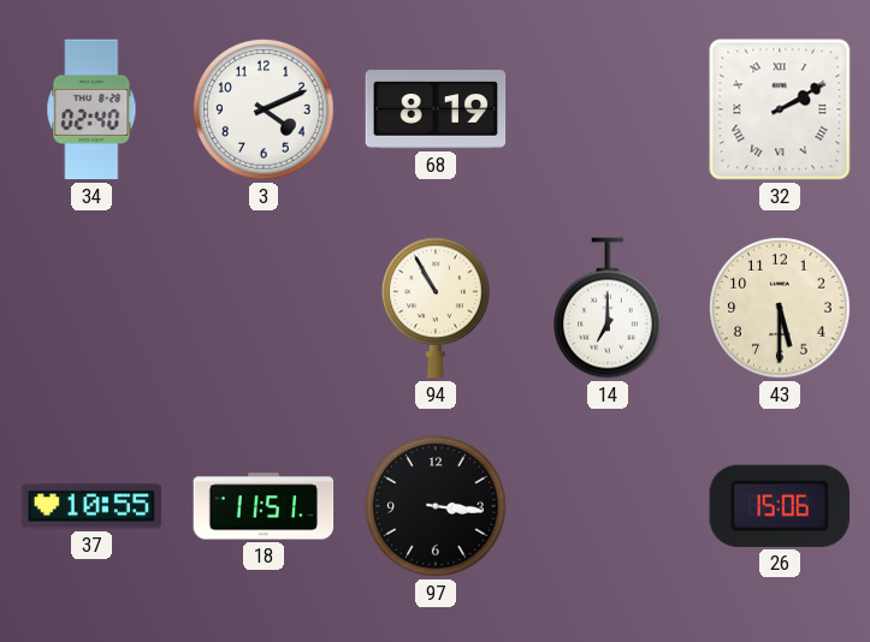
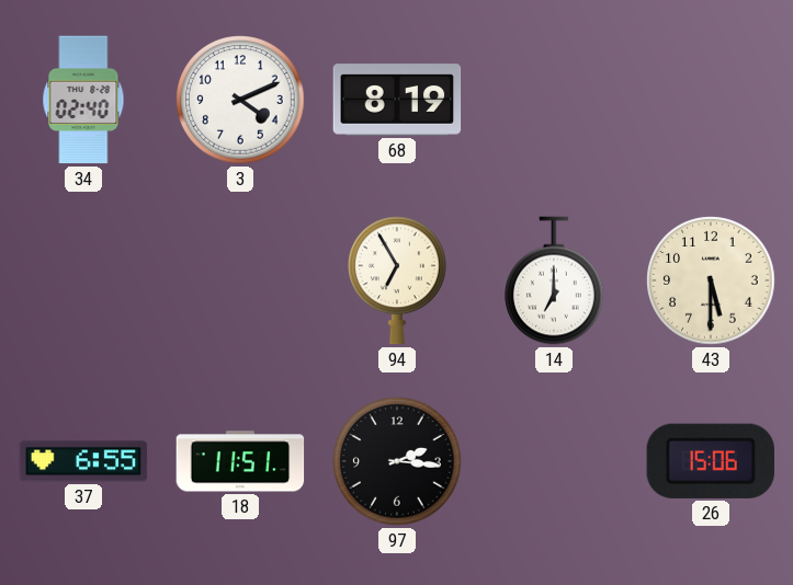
32: 2:10 -> none (780, 109)
94: 10:55 -> 6:55 (398, 280)
37: 10:55 -> 6:55 (83, 461)
97: 3:16 -> 2:16 (397, 461)
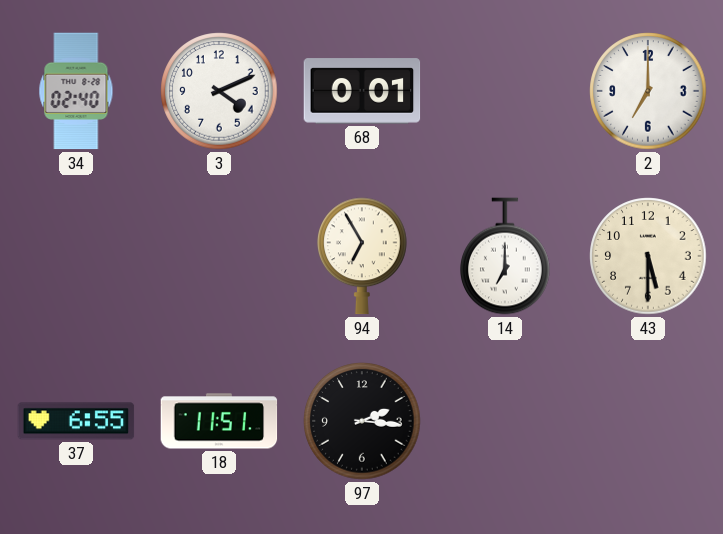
68: 8:19 -> 0:01 (362, 91)
2: none -> 7:00 (648, 91)
26: 15:06 -> none (711, 461)
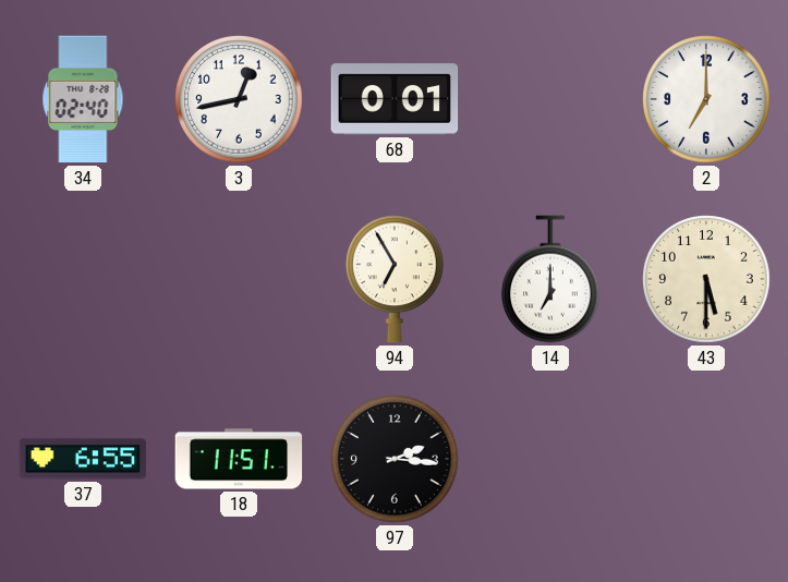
3: 4:11 -> 12:43 (239, 99)
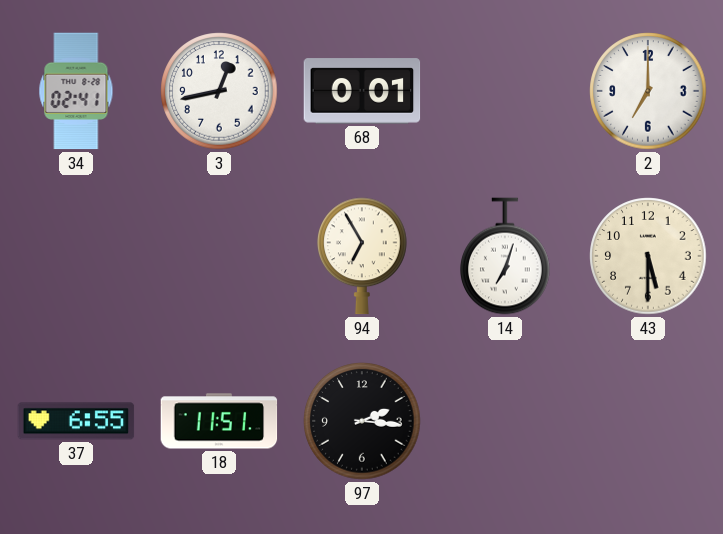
34: 02:40 -> 02:41 (76, 91)
14: 7:00 -> 7:03 (506, 256)
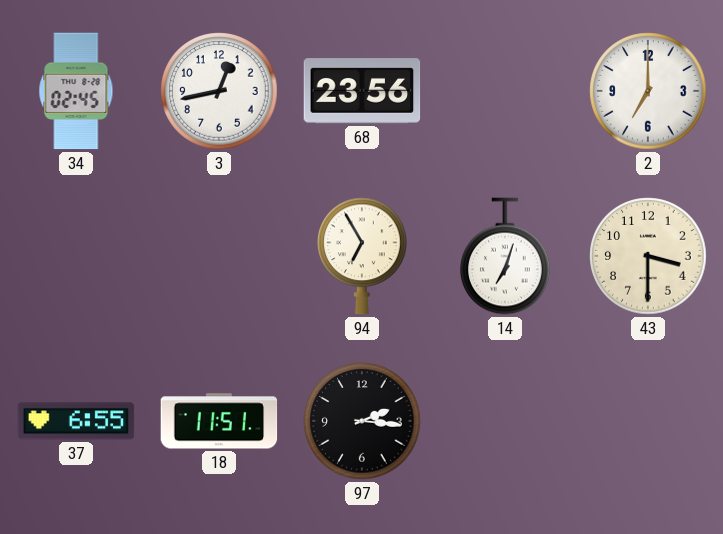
34: 02:41 -> 02:45 (76, 91)
68: 0:01 -> 23:56 (362, 91)
43: 5:30 -> 3:30 (648, 256)
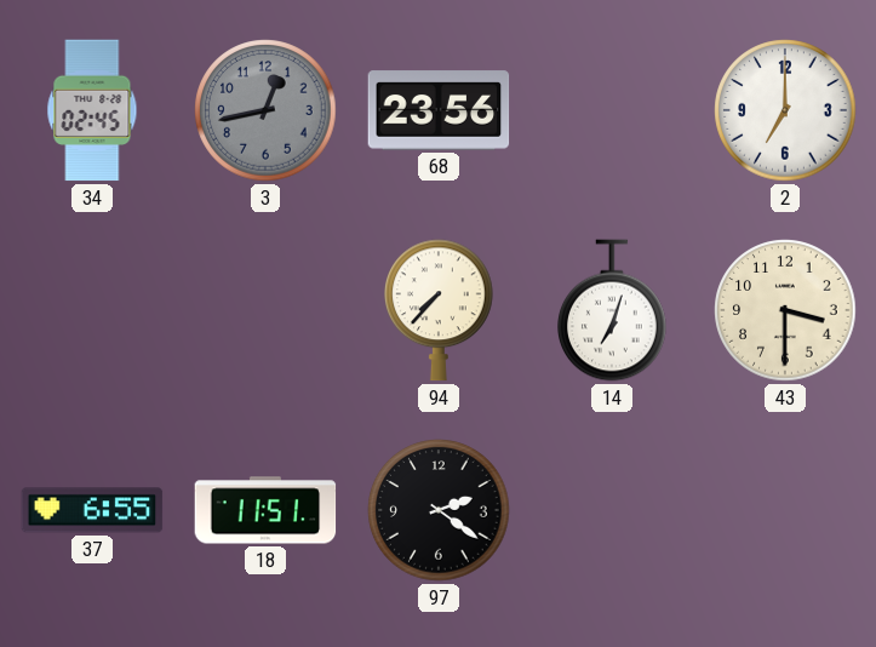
3 dial: white -> grey (265, 110)
94: 6:55 -> 7:37 (440, 310)
97: 2:16 -> 2:21 (439, 510)
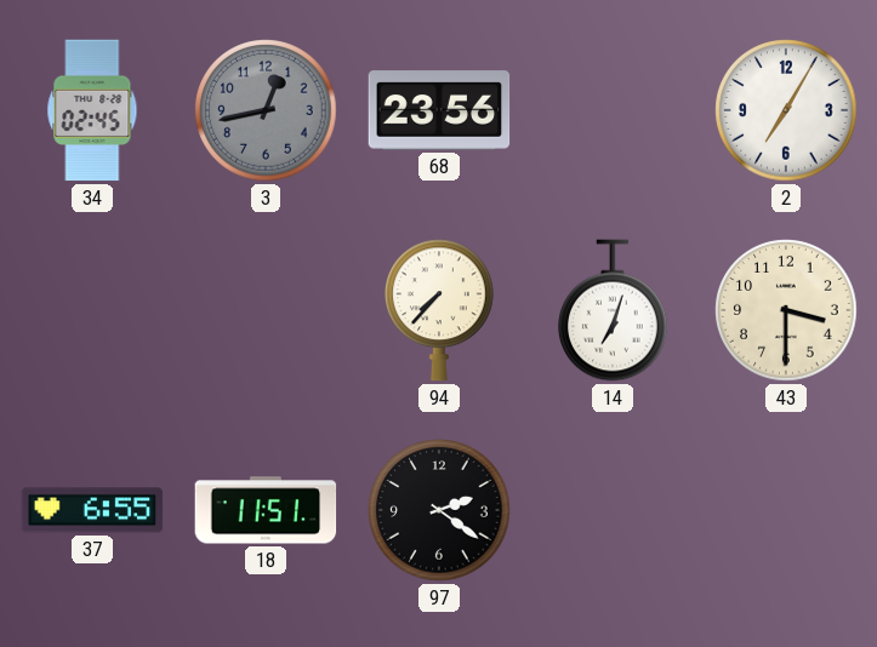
2: 7:00 -> 7:05 (786, 110)
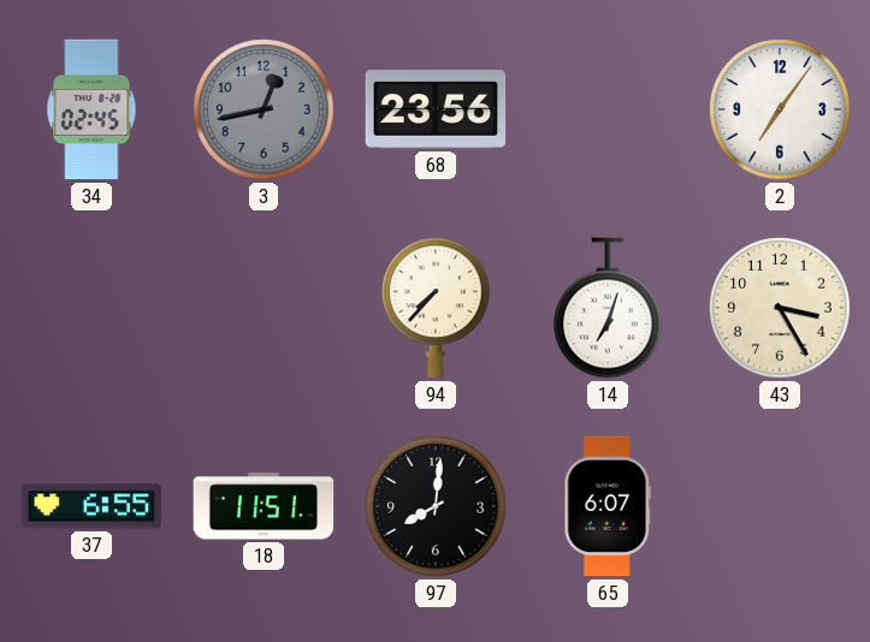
2: 7:05 -> 7:06 (780, 109)
43: 3:30 -> 3:25 (780, 308)
97: 2:21 -> 8:01 (436, 506)
65: none -> 6:07 (608, 506)
